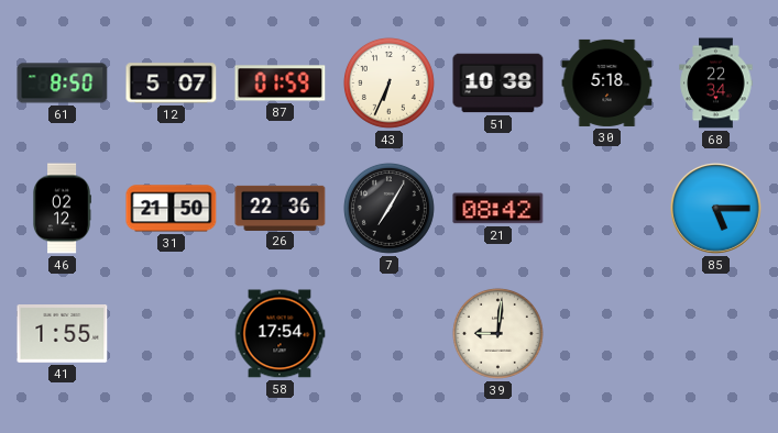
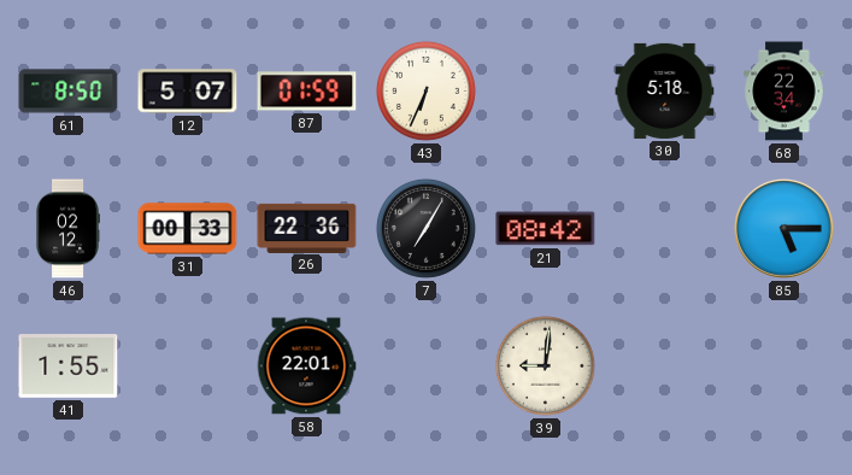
51: 10:38 -> none (498, 84)
31: 21:50 -> 00:33 (188, 229)
58: 17:54 -> 22:01 (306, 366)
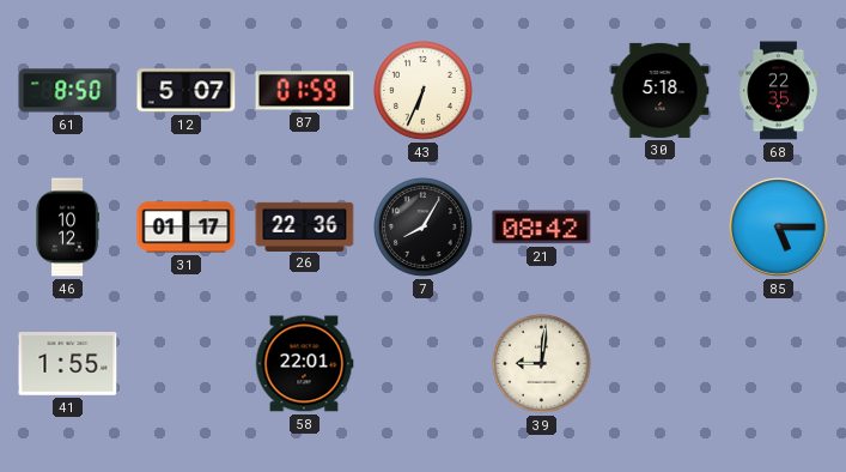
68: 22:34 -> 22:35 (779, 91)
46: 02:12 -> 10:12 (67, 228)
31: 00:33 -> 01:17 (187, 228)
7: 7:05 -> 8:05 (422, 226)
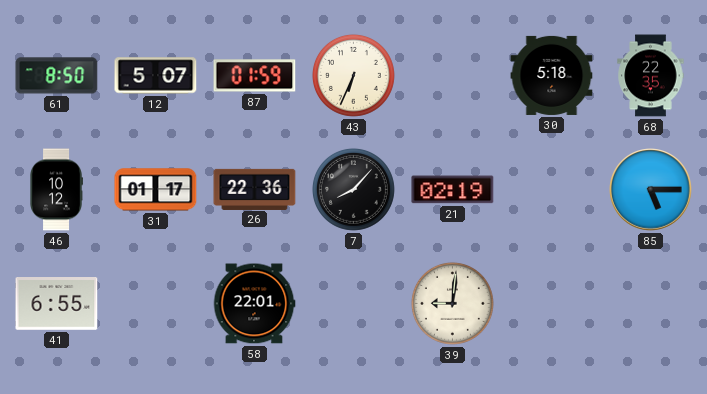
7: 8:05 -> 8:07 (353, 189)
21: 08:42 -> 02:19 (453, 190)
41: 1:55 -> 6:55 (57, 304)
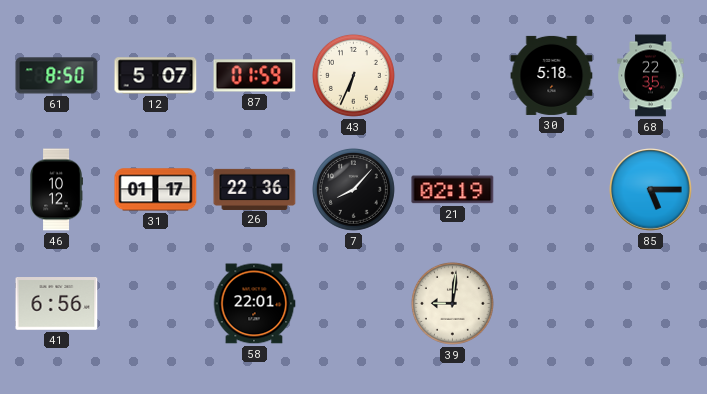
41: 6:55 -> 6:56 (57, 304)
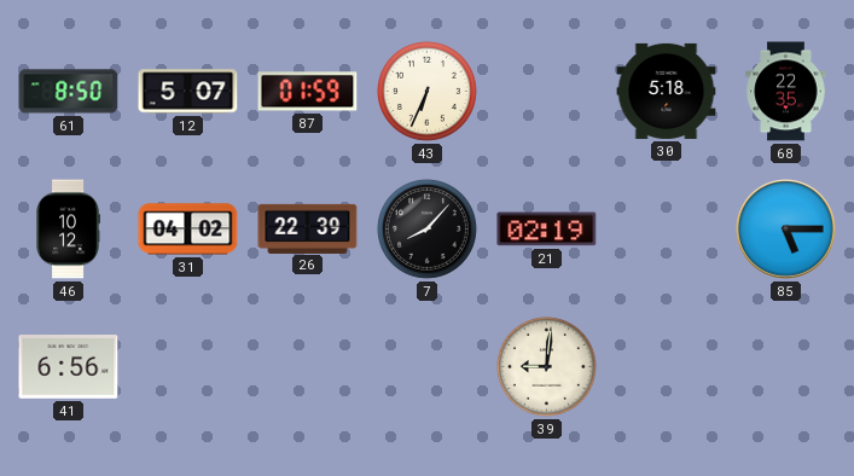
31: 01:17 -> 04:02 (188, 230)
26: 22:36 -> 22:39 (308, 228)
58: 22:01 -> none (254, 304)
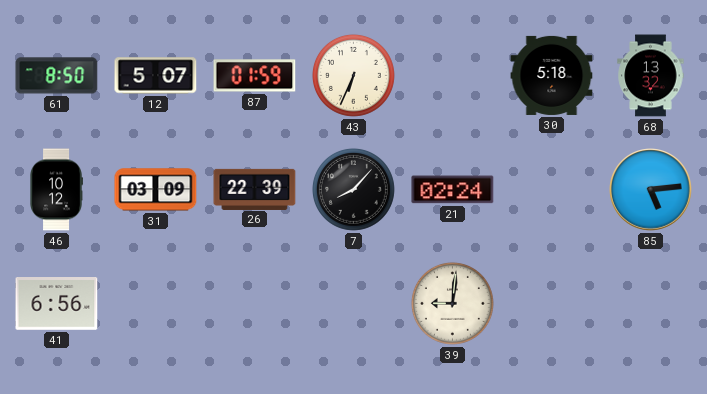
68: 22:35 -> 13:32 (651, 76)
31: 04:02 -> 03:09 (156, 190)
21: 02:19 -> 02:24 (453, 190)
85: 5:15 -> 5:14 (651, 190)
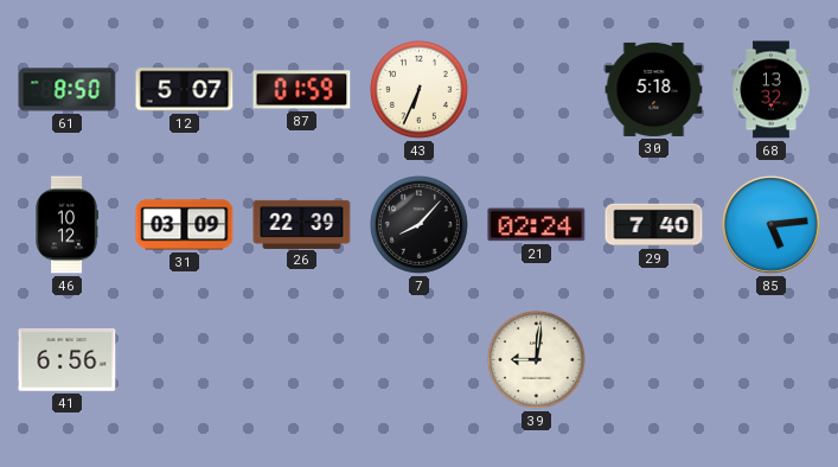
29: none -> 7:40 (654, 225)
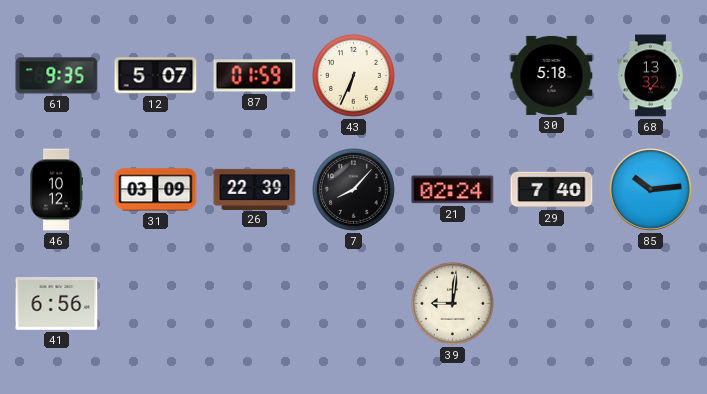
61: 8:50 -> 9:35 (57, 76)
85: 5:14 -> 10:14 (651, 190)
